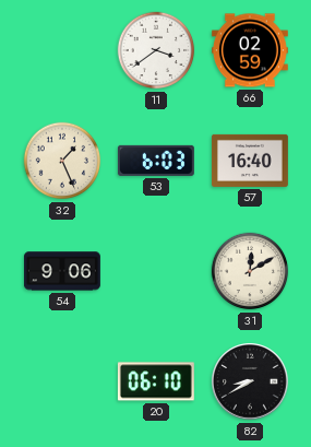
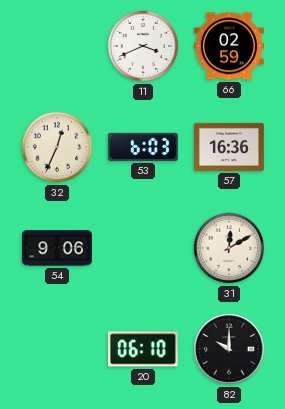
11: 3:39 -> 3:41 (143, 46)
32: 1:26 -> 12:34 (57, 147)
57: 16:40 -> 16:36 (229, 147)
82: 8:40 -> 10:00 (230, 350)
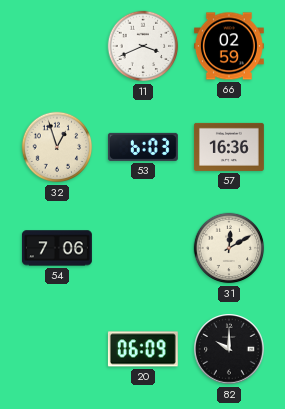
32: 12:34 -> 12:57 (57, 147)
54: 9:06 -> 7:06 (57, 248)
20: 06:10 -> 06:09 (143, 349)
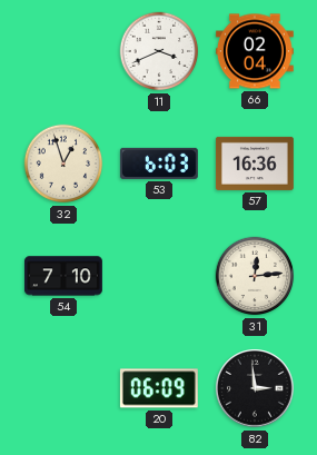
66: 02:59 -> 02:04 (255, 51)
54: 7:06 -> 7:10 (63, 276)
31: 12:10 -> 12:14 (255, 276)
82: 10:00 -> 2:59 (256, 389)
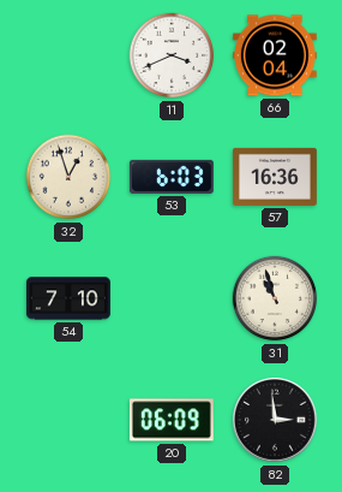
31: 12:14 -> 10:57 (275, 298)
